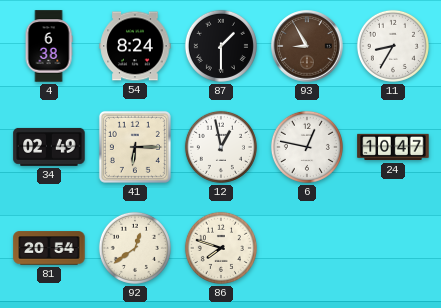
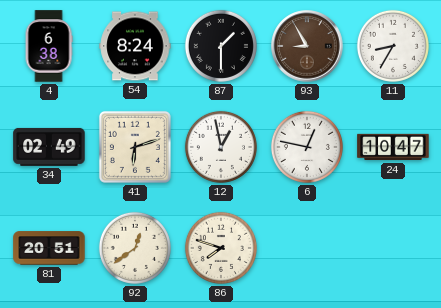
41: 6:15 -> 6:12 (135, 147)
81: 20:54 -> 20:51 (49, 248)
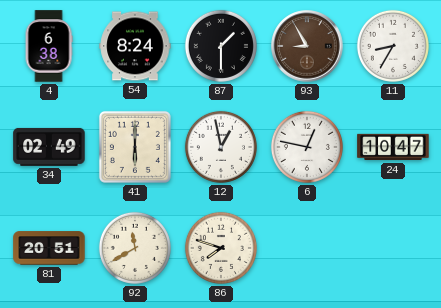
41: 6:12 -> 6:00 (135, 147)
92: 12:39 -> 11:40 (135, 248)
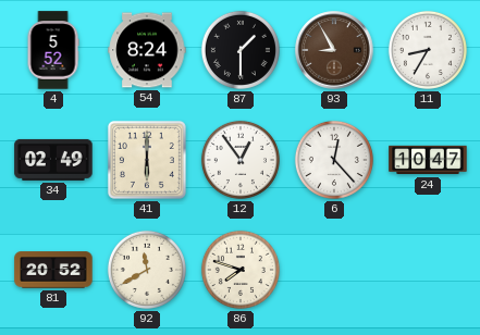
4: 6:38 -> 5:52 (53, 50)
12: 12:58 -> 12:54 (241, 160)
6: 12:47 -> 12:23 (334, 160)
81: 20:51 -> 20:52 (53, 270)
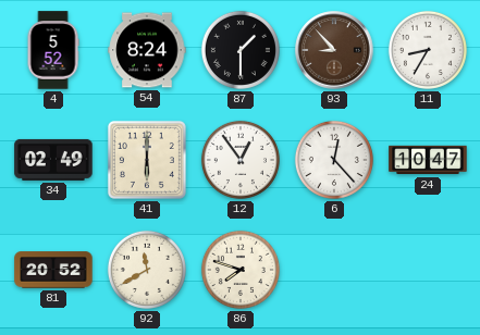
93: 8:55 -> 8:53 (334, 50)
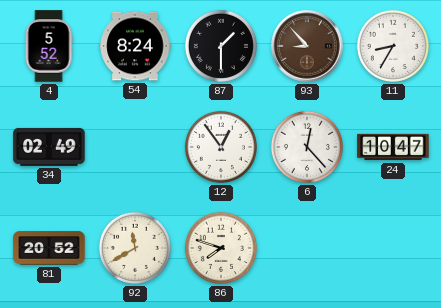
41: 6:00 -> none (147, 160)
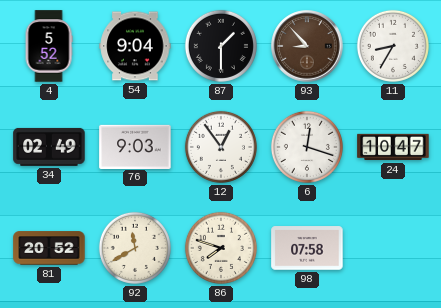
54: 8:24 -> 9:04 (135, 46)
76: none -> 9:03 (135, 146)
6: 12:23 -> 12:18 (307, 147)
98: none -> 07:58 (307, 248)
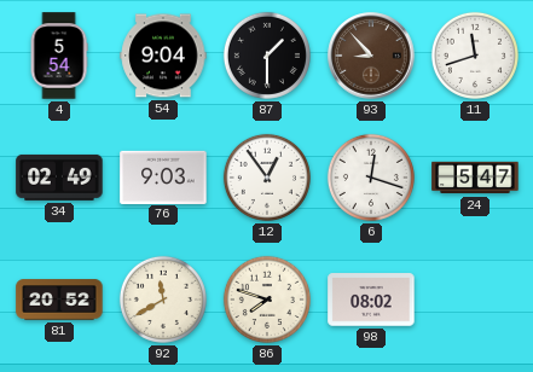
4: 5:52 -> 5:54 (59, 56)
11: 8:35 -> 11:42 (475, 56)
24: 10:47 -> 5:47 (475, 178)
98: 07:58 -> 08:02 (371, 300)
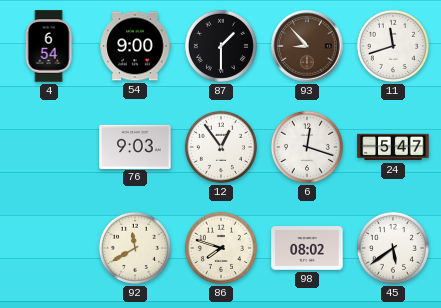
4: 5:54 -> 6:54 (49, 46)
54: 9:04 -> 9:00 (135, 46)
34: 02:49 -> none (59, 178)
81: 20:52 -> none (59, 300)
45: none -> 5:39 (393, 248)
